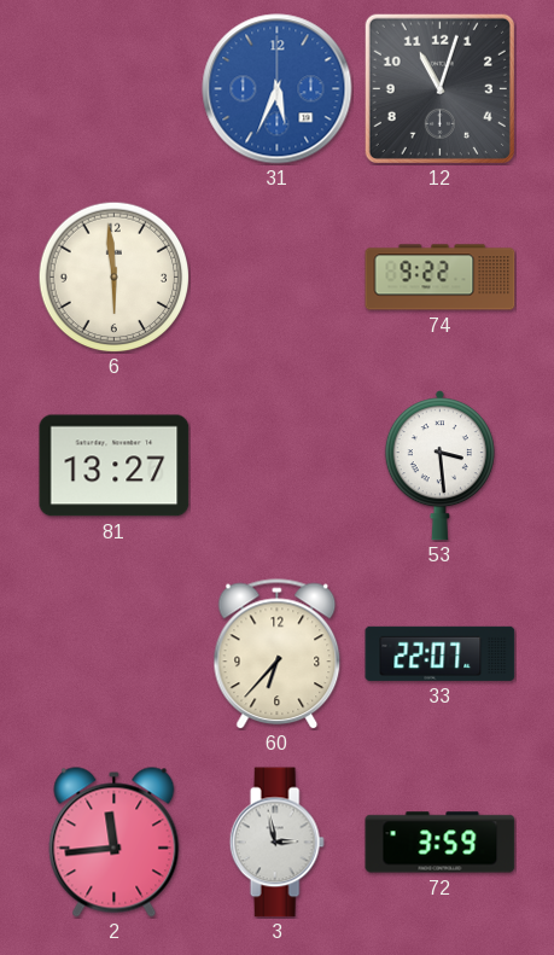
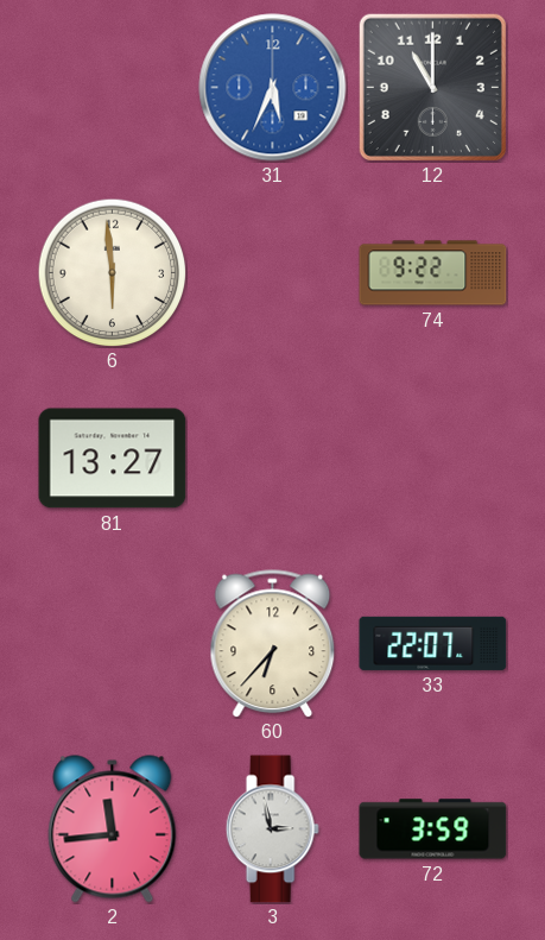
12: 11:03 -> 11:00 (432, 87)
53: 3:29 -> none (439, 466)
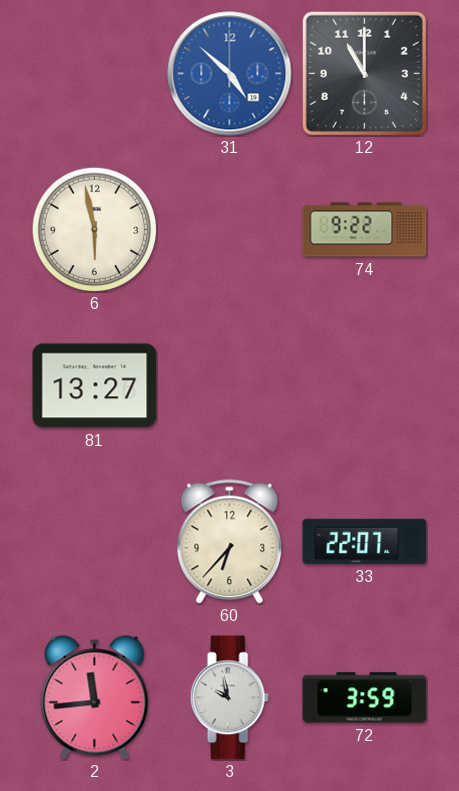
31: 5:34 -> 4:52 (230, 74)
6: 5:59 -> 5:58 (94, 229)
3: 2:58 -> 9:58 (229, 698)
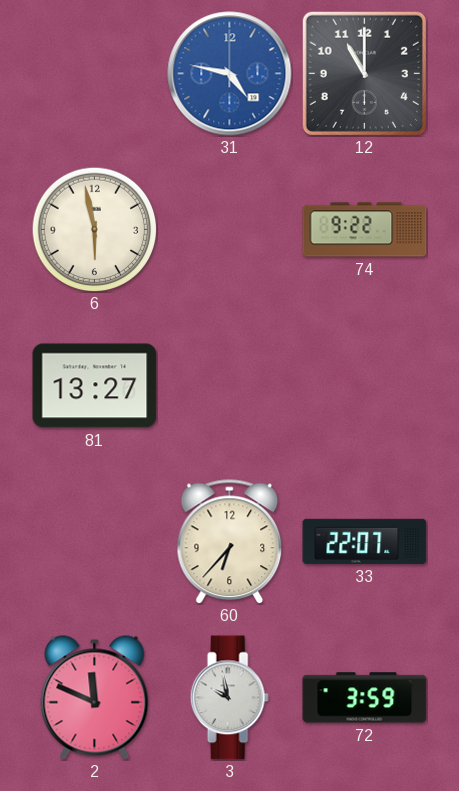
31: 4:52 -> 4:47 (230, 74)
2: 11:44 -> 11:49 (95, 698)
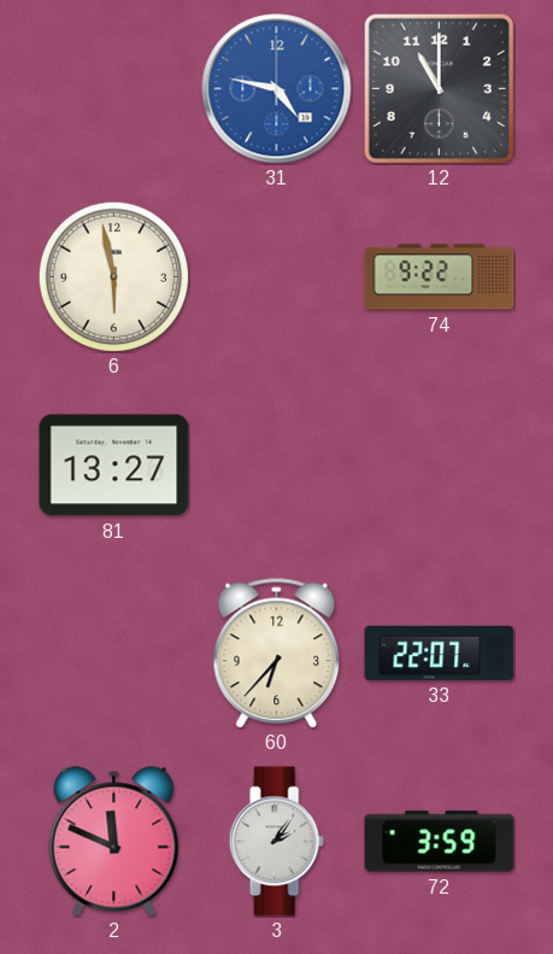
3: 9:58 -> 2:06 (276, 842)
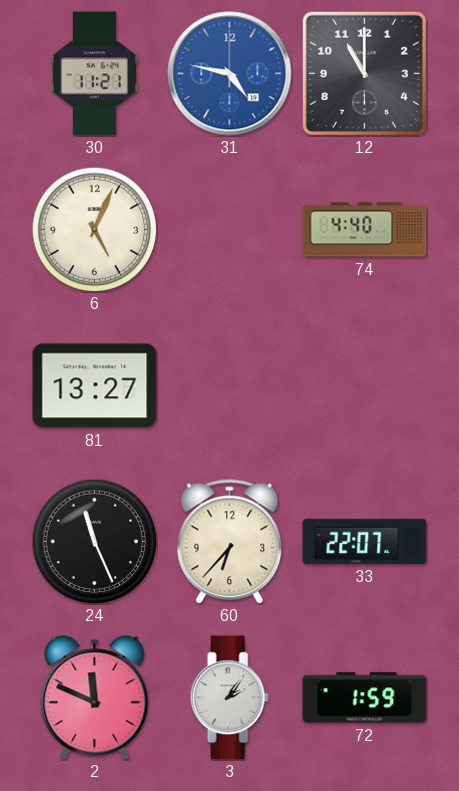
30: none -> 11:21 (94, 74)
6: 5:58 -> 5:04 (94, 229)
74: 9:22 -> 4:40 (365, 230)
24: none -> 11:26 (94, 541)
72: 3:59 -> 1:59 (365, 698)
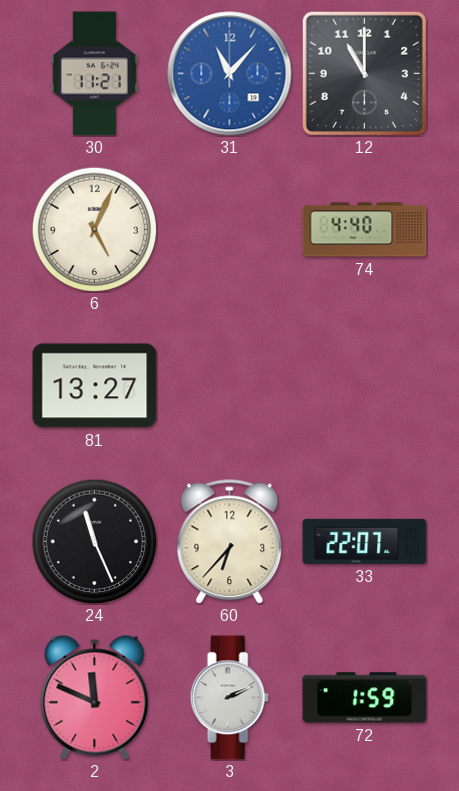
31: 4:47 -> 11:07 (230, 74)
3: 2:06 -> 2:11 (229, 698)
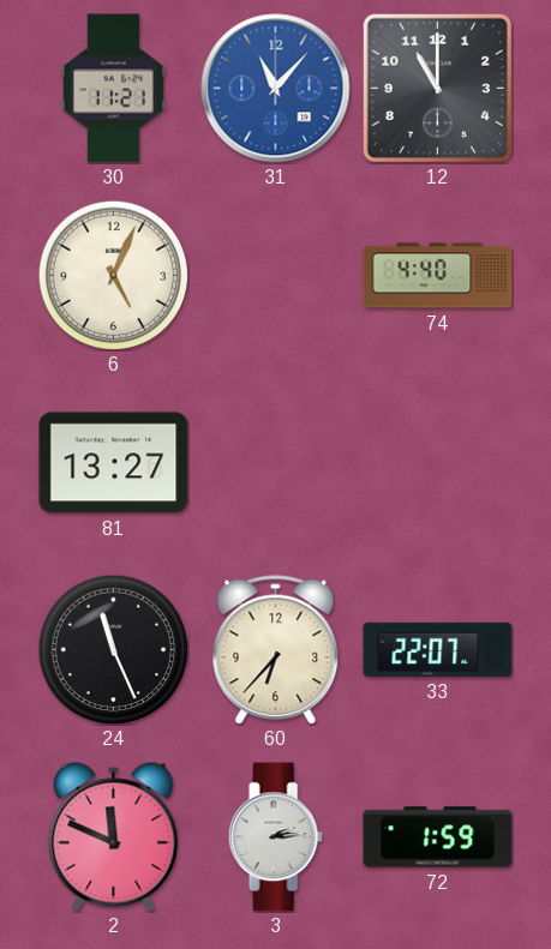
3: 2:11 -> 2:14 (275, 837)
